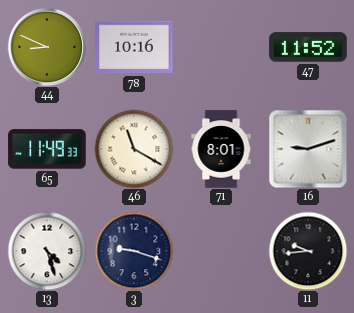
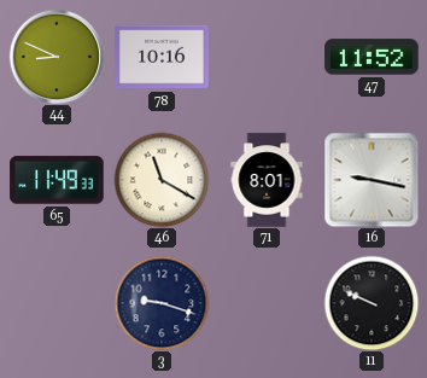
16: 9:12 -> 9:17 (372, 180)
13: 4:27 -> none (47, 251)
11: 9:44 -> 9:49 (372, 303)
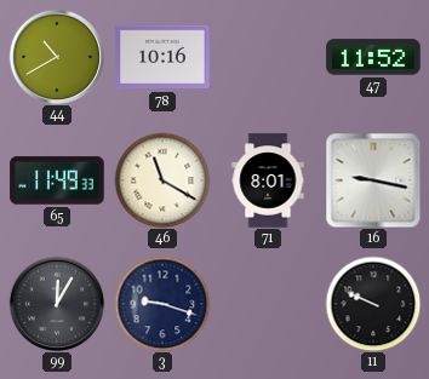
44: 8:49 -> 10:40 (57, 57)
99: none -> 12:05 (57, 304)
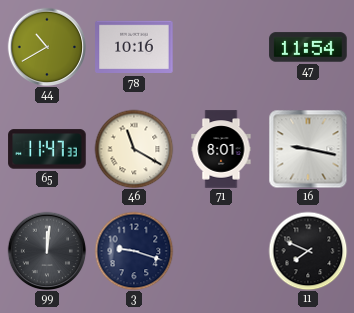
47: 11:52 -> 11:54 (308, 47)
65: 11:49 -> 11:47 (47, 149)
99: 12:05 -> 12:01 (47, 251)
11: 9:49 -> 7:49 (308, 251)
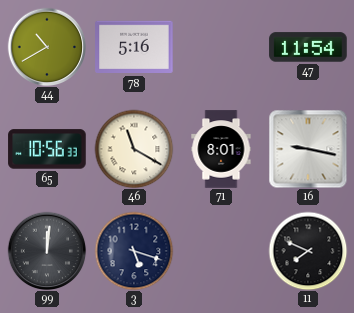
78: 10:16 -> 5:16 (134, 47)
65: 11:47 -> 10:56 (47, 149)
3: 9:18 -> 5:18 (134, 251)
